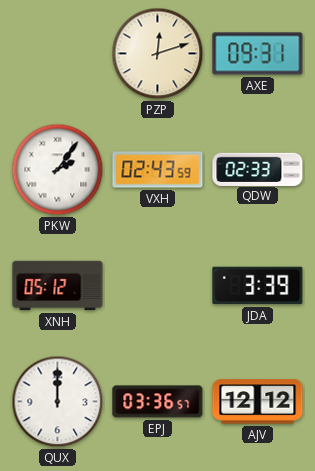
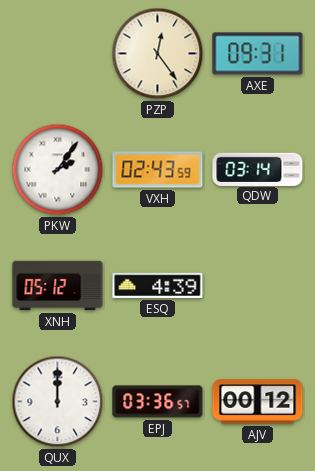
PZP: 12:12 -> 12:24 (158, 54)
QDW: 02:33 -> 03:14 (258, 169)
ESQ: none -> 4:39 (158, 285)
JDA: 3:39 -> none (258, 286)
AJV: 12:12 -> 00:12 (258, 402)
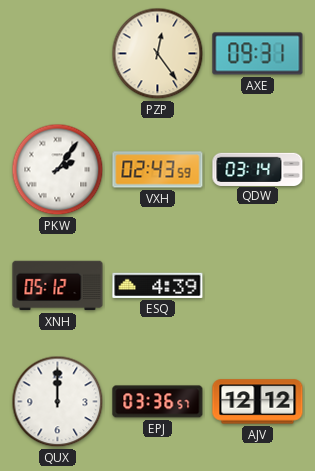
AJV: 00:12 -> 12:12 (258, 402)
